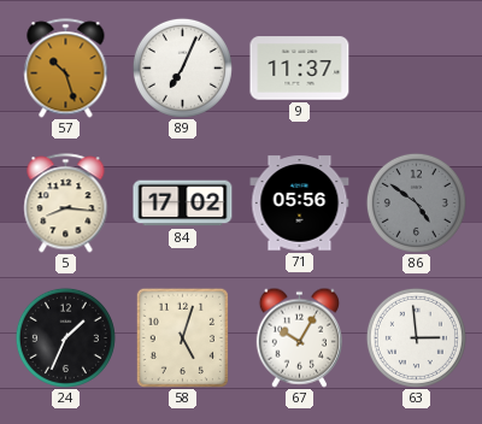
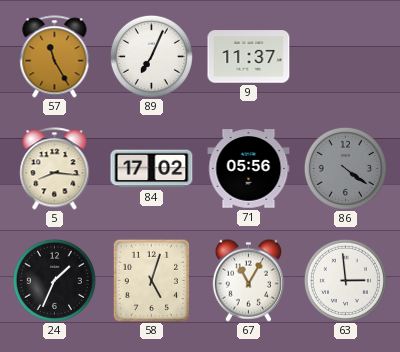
57: 10:27 -> 11:25 (55, 57)
86: 4:51 -> 4:21 (345, 168)
67: 10:05 -> 11:05 (248, 280)
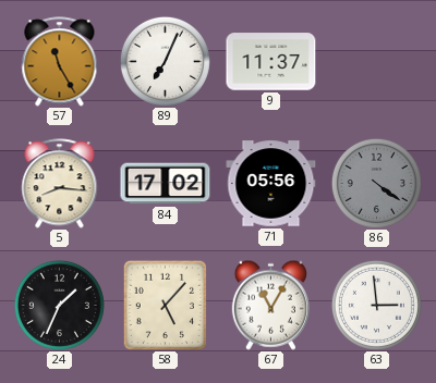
58: 5:03 -> 5:07 (165, 305)
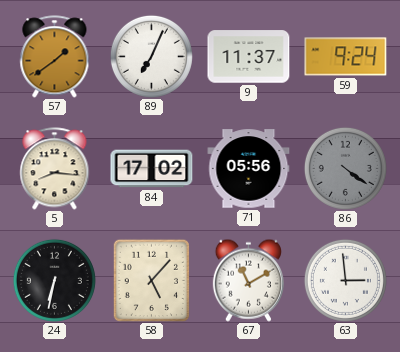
57: 11:25 -> 1:39 (55, 57)
59: none -> 9:24 (346, 57)
24: 1:34 -> 6:32 (54, 280)
67: 11:05 -> 11:10 (248, 280)
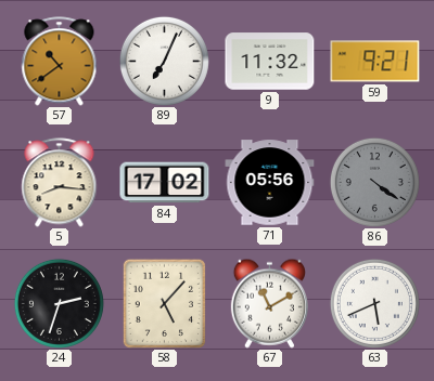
57: 1:39 -> 10:39 (60, 62)
9: 11:37 -> 11:32 (270, 62)
59: 9:24 -> 9:21 (375, 62)
24: 6:32 -> 2:33 (59, 303)
63: 2:59 -> 5:41 (374, 303)
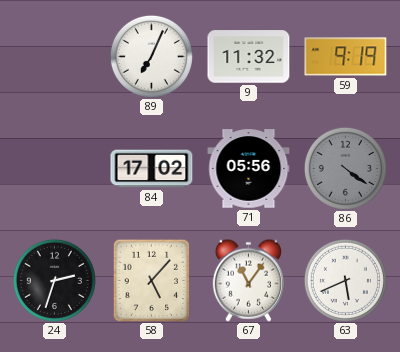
57: 10:39 -> none (60, 62)
59: 9:21 -> 9:19 (346, 57)
5: 8:16 -> none (60, 183)
67: 11:10 -> 11:06 (248, 280)
